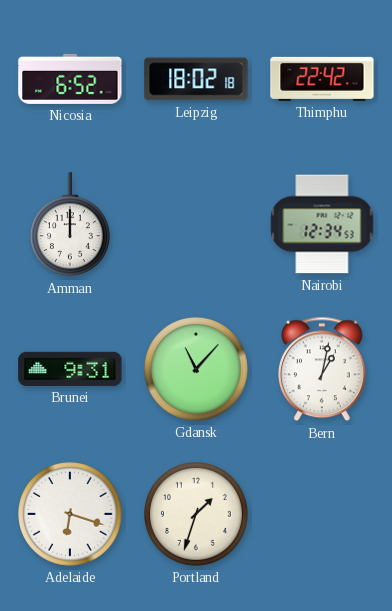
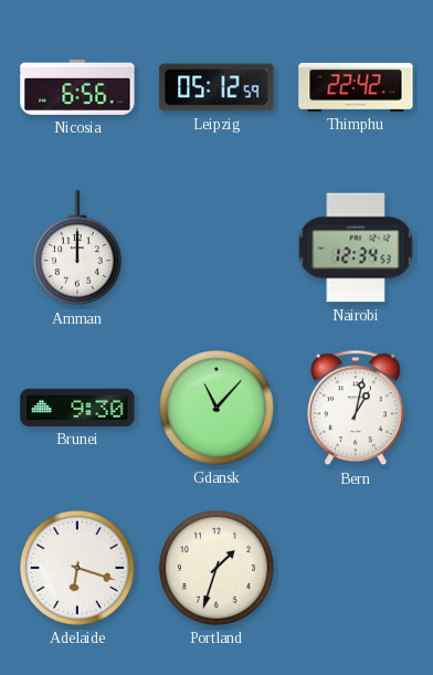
Nicosia: 6:52 -> 6:56 (77, 87)
Leipzig: 18:02 -> 05:12 (216, 87)
Brunei: 9:31 -> 9:30 (77, 408)
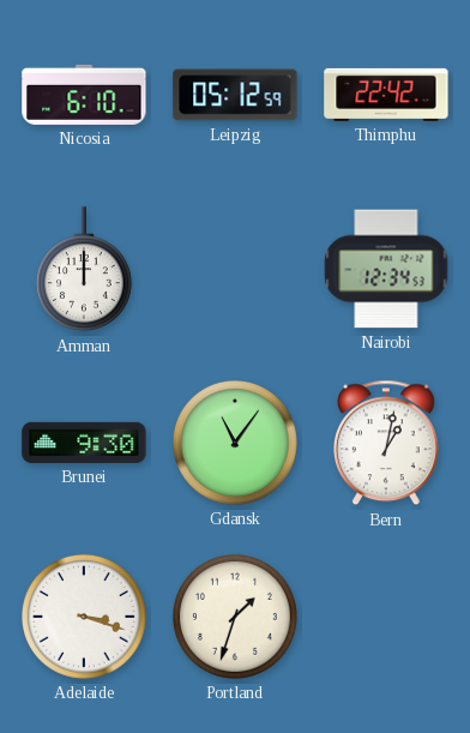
Nicosia: 6:56 -> 6:10 (84, 95)
Gdansk: 11:07 -> 11:06 (236, 444)
Adelaide: 6:18 -> 3:18 (85, 618)
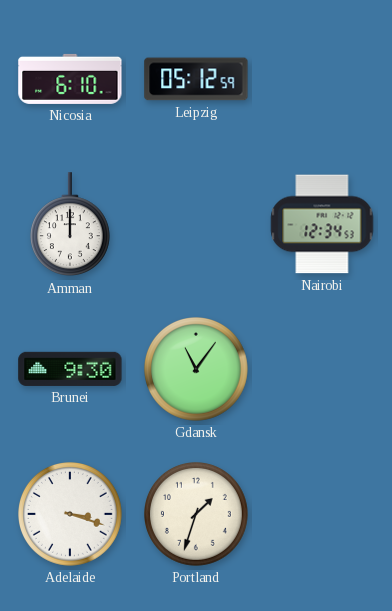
Thimphu: 22:42 -> none (386, 95)
Bern: 1:02 -> none (387, 443)
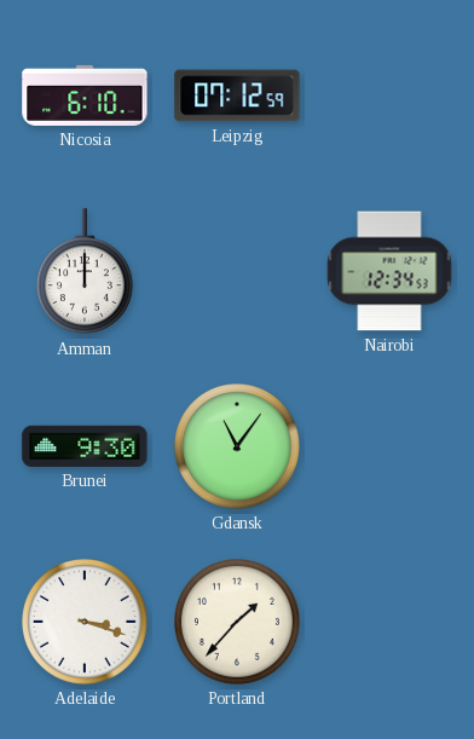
Leipzig: 05:12 -> 07:12 (237, 96)
Portland: 1:33 -> 1:37 (238, 623)
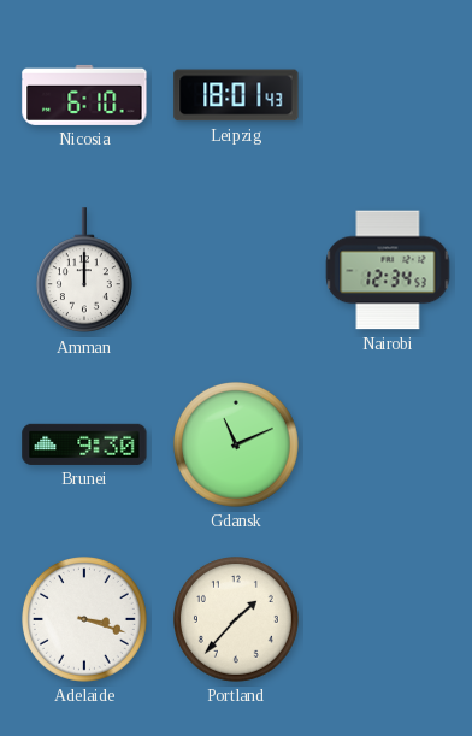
Leipzig: 07:12 -> 18:01 (236, 95)
Gdansk: 11:06 -> 11:11 (237, 446)
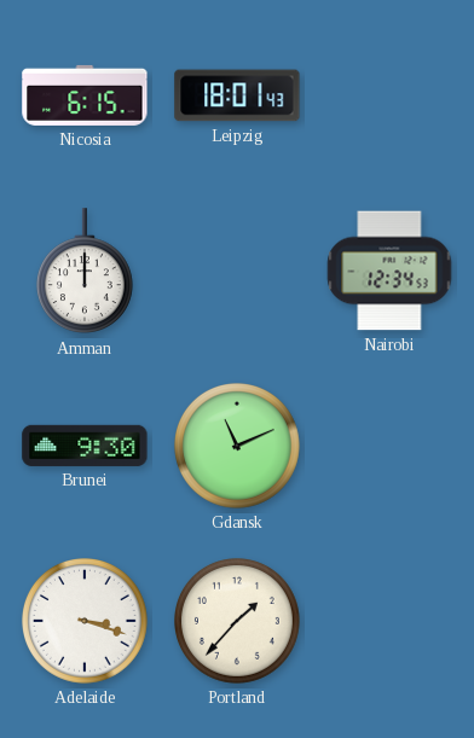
Nicosia: 6:10 -> 6:15 (85, 95)
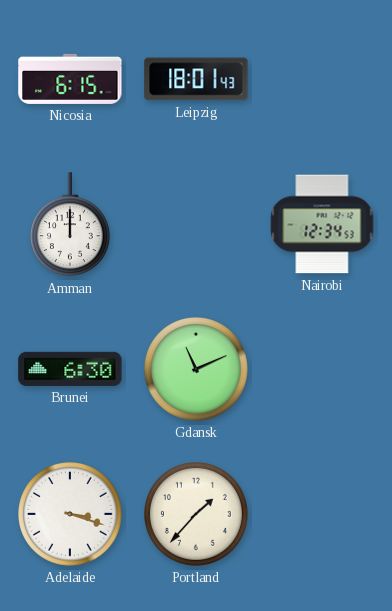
Brunei: 9:30 -> 6:30 (70, 369)
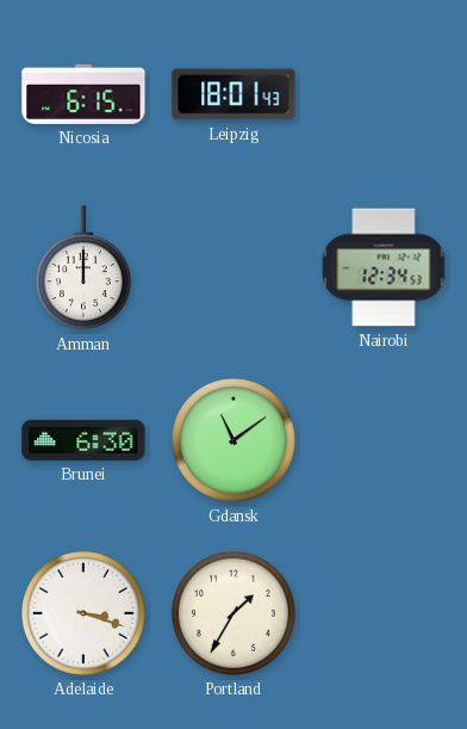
Gdansk: 11:11 -> 11:09 (235, 441)
Portland: 1:37 -> 1:35 (235, 614)
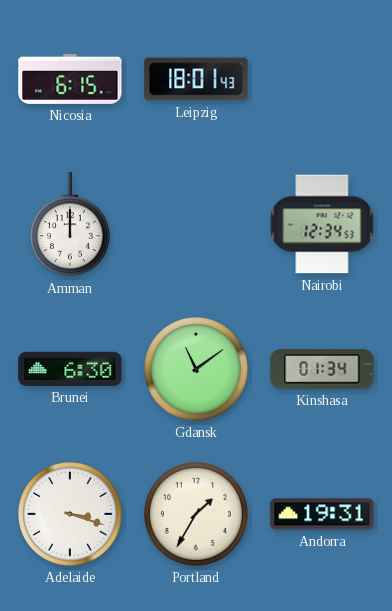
Kinshasa: none -> 01:34 (322, 369)
Andorra: none -> 19:31 (322, 514)
